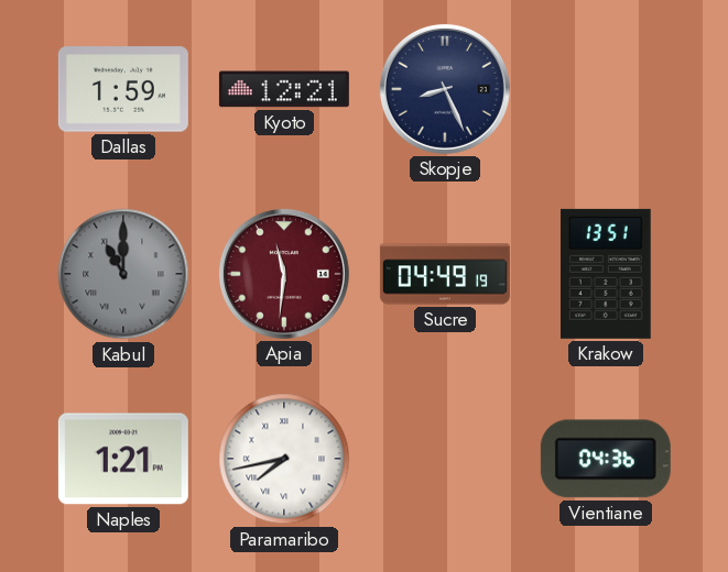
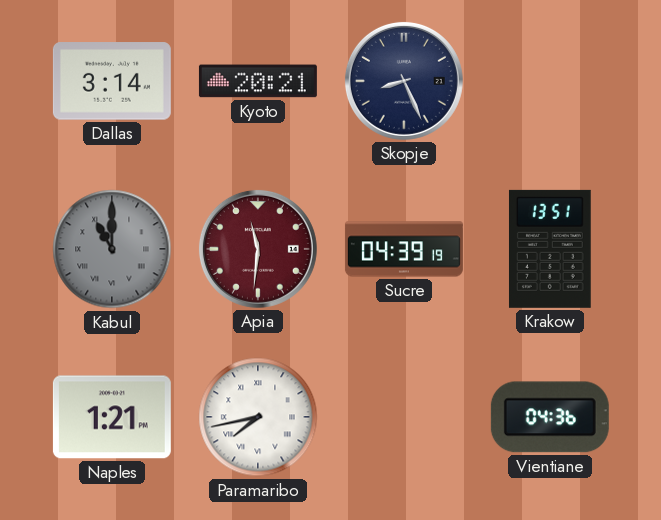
Dallas: 1:59 -> 3:14 (112, 81)
Kyoto: 12:21 -> 20:21 (258, 81)
Sucre: 04:49 -> 04:39 (404, 249)
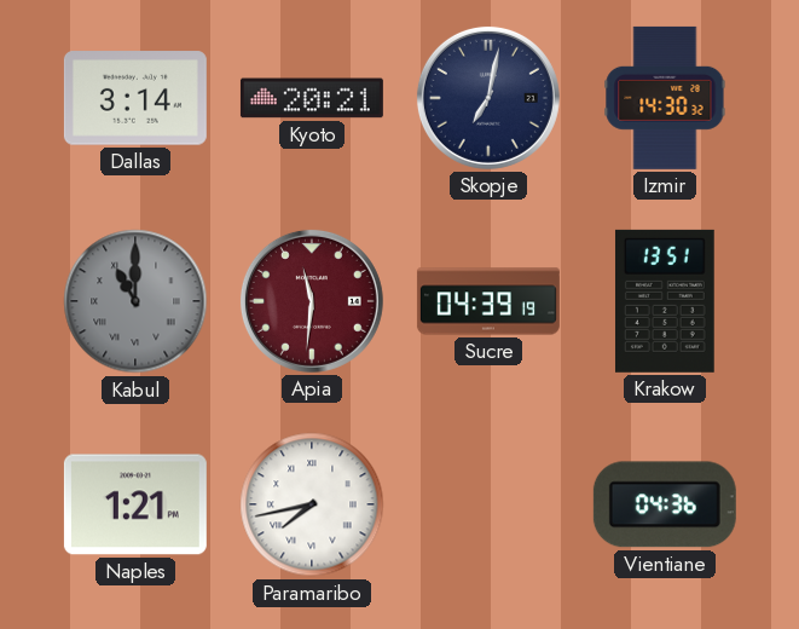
Skopje: 8:26 -> 7:02 (488, 98)
Izmir: none -> 14:30 (665, 98)
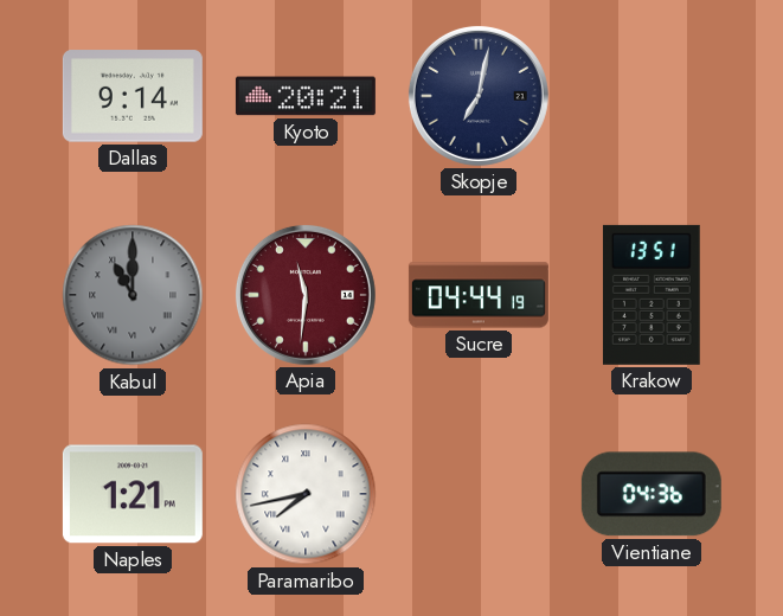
Dallas: 3:14 -> 9:14 (133, 96)
Izmir: 14:30 -> none (665, 98)
Sucre: 04:39 -> 04:44 (479, 295)
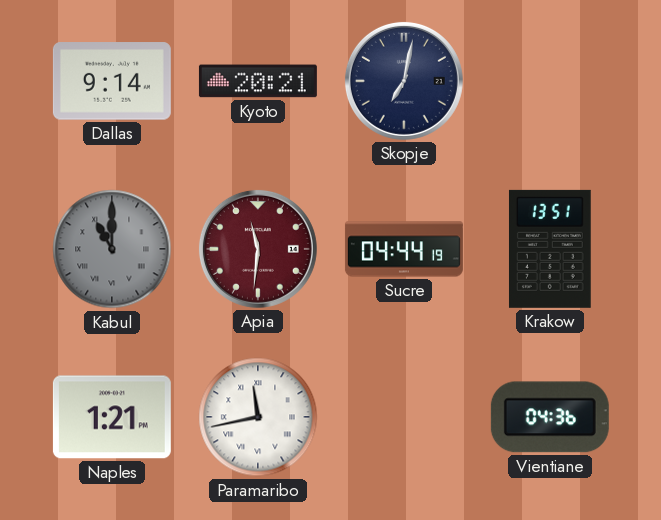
Paramaribo: 7:43 -> 11:43 (258, 417)
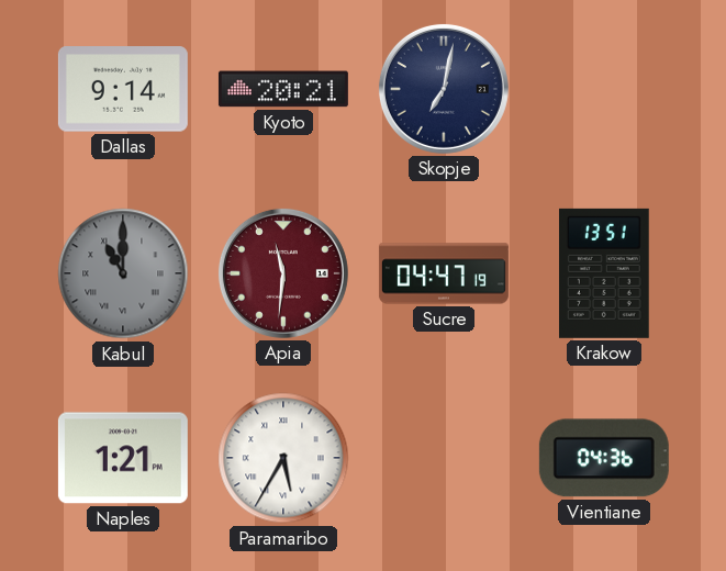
Sucre: 04:44 -> 04:47 (444, 273)
Paramaribo: 11:43 -> 5:35 (283, 458)
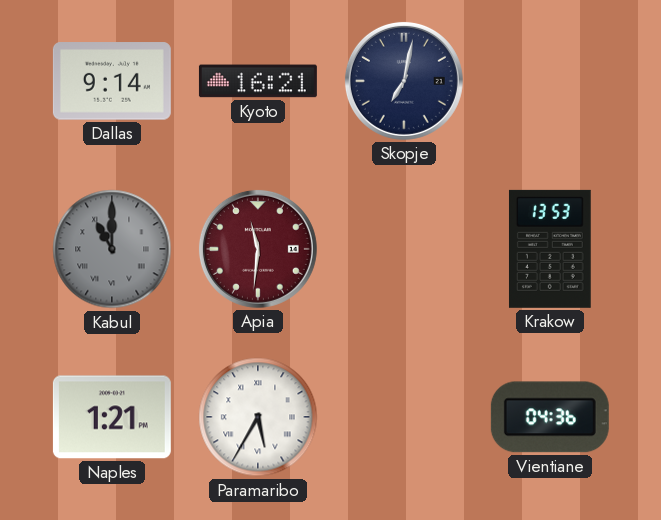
Kyoto: 20:21 -> 16:21 (258, 81)
Sucre: 04:47 -> none (444, 273)
Krakow: 13:51 -> 13:53 (550, 249)
